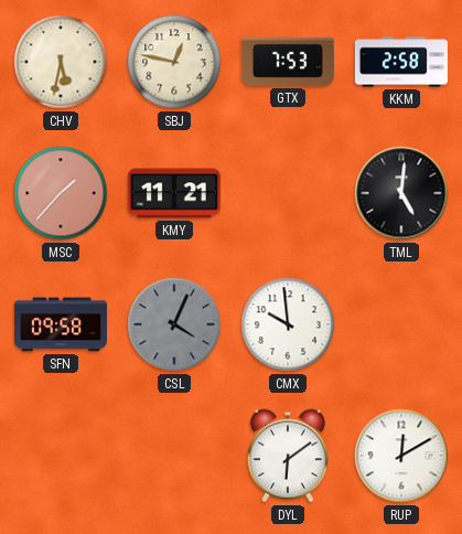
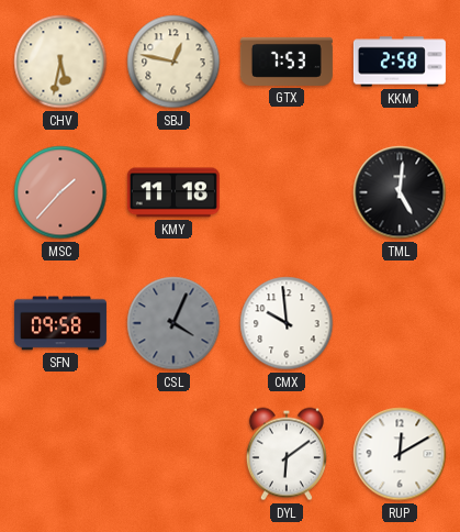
KMY: 11:21 -> 11:18 (173, 192)
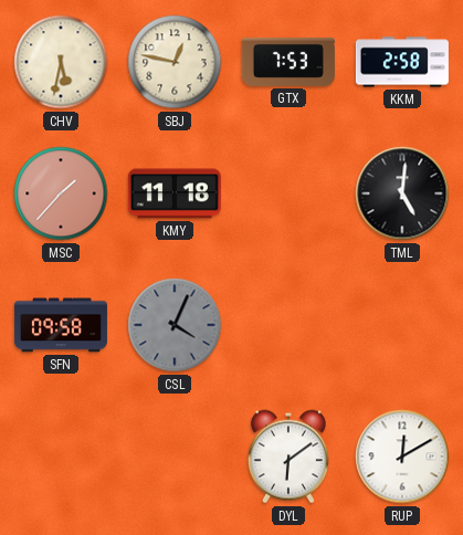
CMX: 9:59 -> none (287, 323)
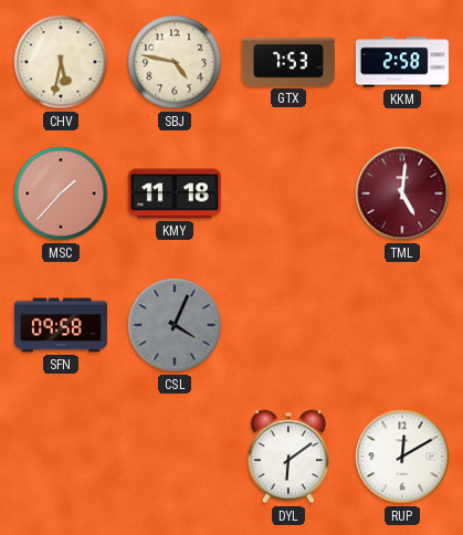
SBJ: 12:47 -> 4:47 (175, 62)
TML dial: black -> burgundy (402, 193)
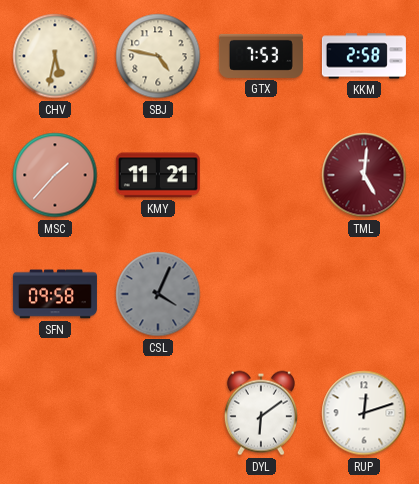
KMY: 11:18 -> 11:21 (158, 175)
RUP: 12:10 -> 12:12 (364, 413)
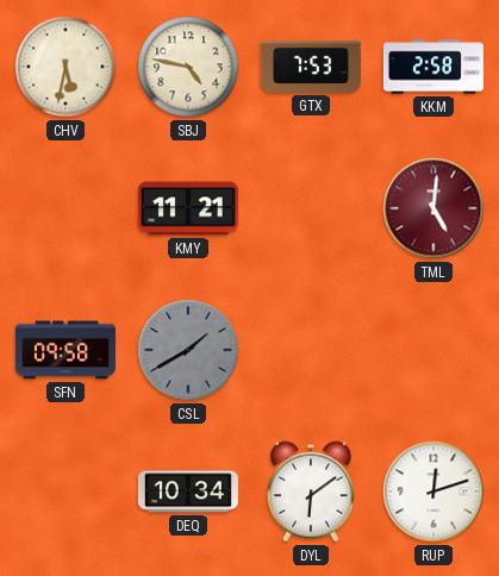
MSC: 1:37 -> none (55, 175)
CSL: 4:04 -> 1:40 (188, 350)
DEQ: none -> 10:34 (188, 492)
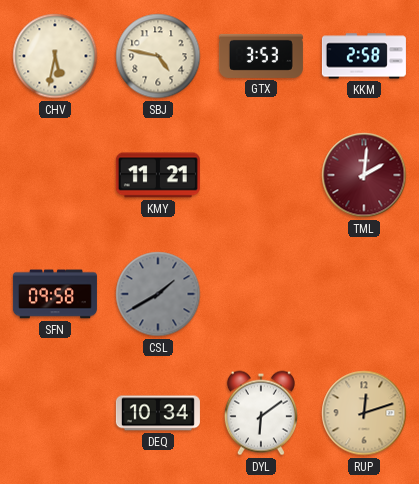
GTX: 7:53 -> 3:53 (261, 56)
TML: 5:01 -> 2:01 (364, 175)
RUP dial: white -> champagne (364, 413)
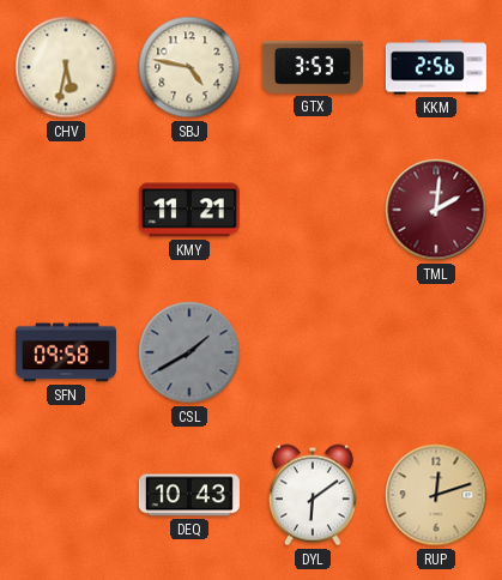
KKM: 2:58 -> 2:56 (436, 67)
DEQ: 10:34 -> 10:43 (189, 495)
